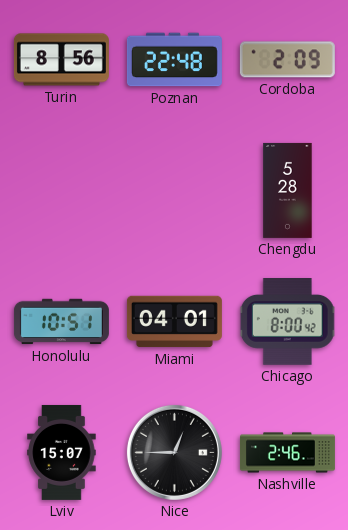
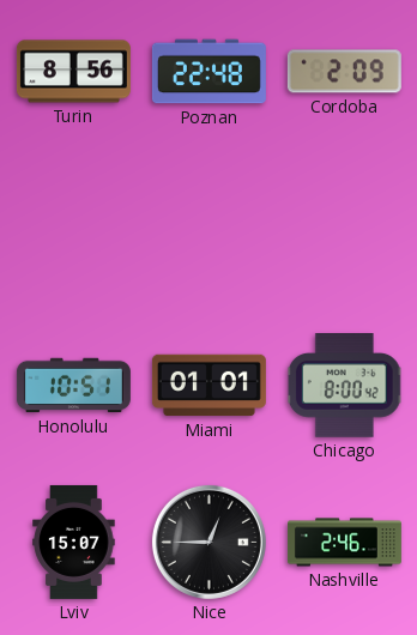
Chengdu: 5:28 -> none (288, 190)
Miami: 04:01 -> 01:01 (208, 386)
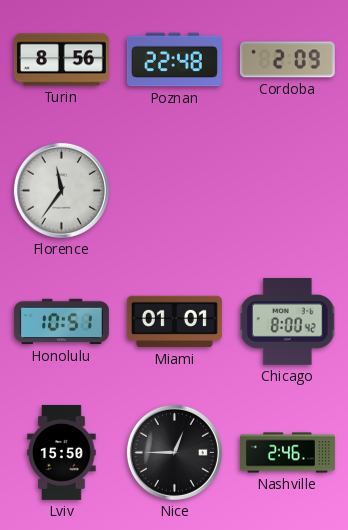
Florence: none -> 11:36 (61, 190)
Lviv: 15:07 -> 15:50 (62, 452)
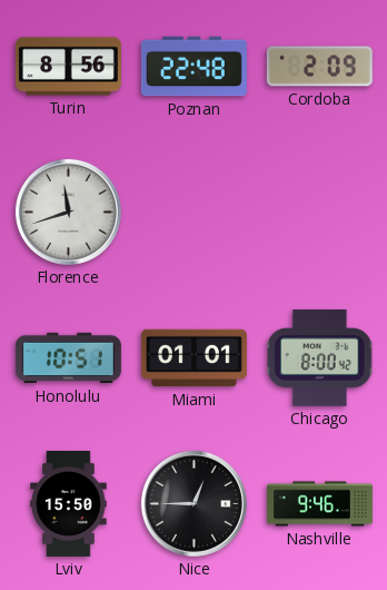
Florence: 11:36 -> 11:42 (68, 212)
Nashville: 2:46 -> 9:46 (319, 504)
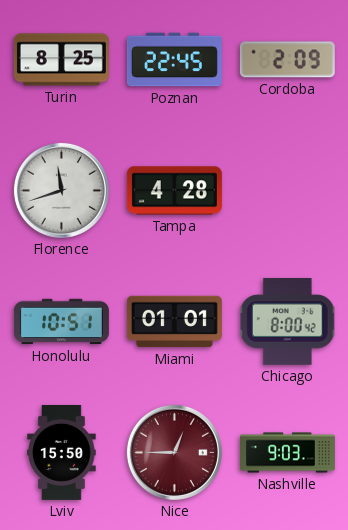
Turin: 8:56 -> 8:25 (61, 60)
Poznan: 22:48 -> 22:45 (174, 60)
Tampa: none -> 4:28 (174, 191)
Nice dial: black -> burgundy (174, 452)
Nashville: 9:46 -> 9:03 (287, 453)
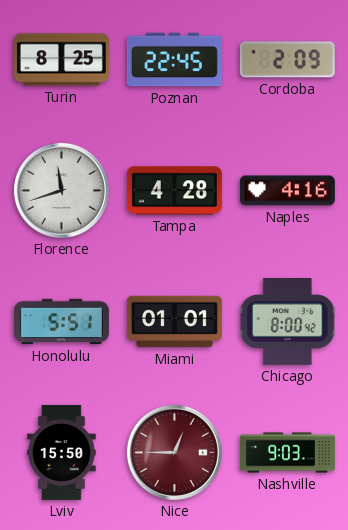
Naples: none -> 4:16 (287, 191)
Honolulu: 10:51 -> 5:51 (61, 322)
